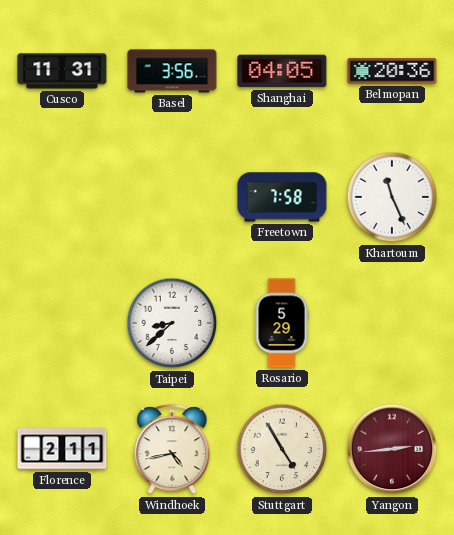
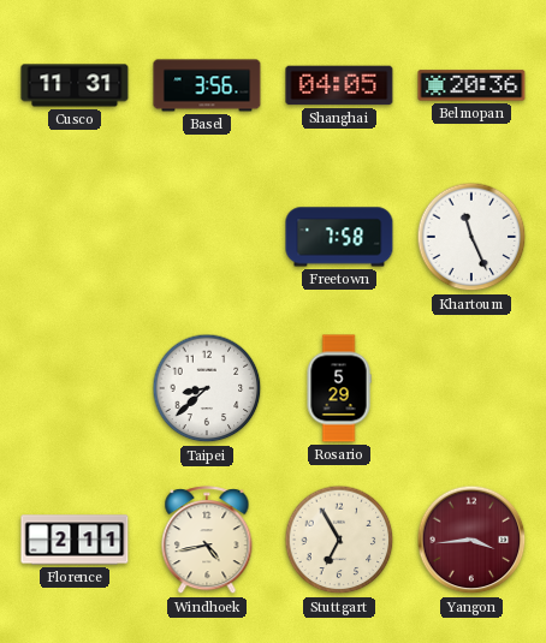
Stuttgart: 4:55 -> 6:55 (339, 540)
Yangon: 2:44 -> 3:44 (471, 540)
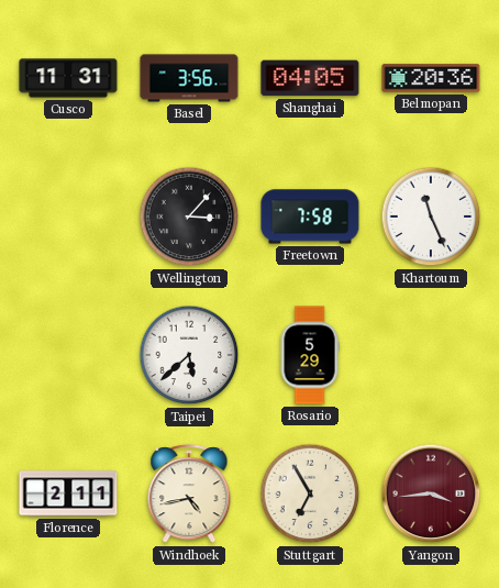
Wellington: none -> 3:07 (189, 217)
Taipei: 8:38 -> 5:38 (189, 355)
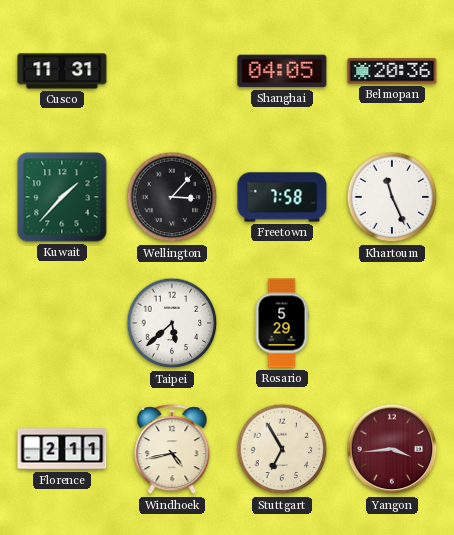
Basel: 3:56 -> none (189, 78)
Kuwait: none -> 1:37 (62, 197)
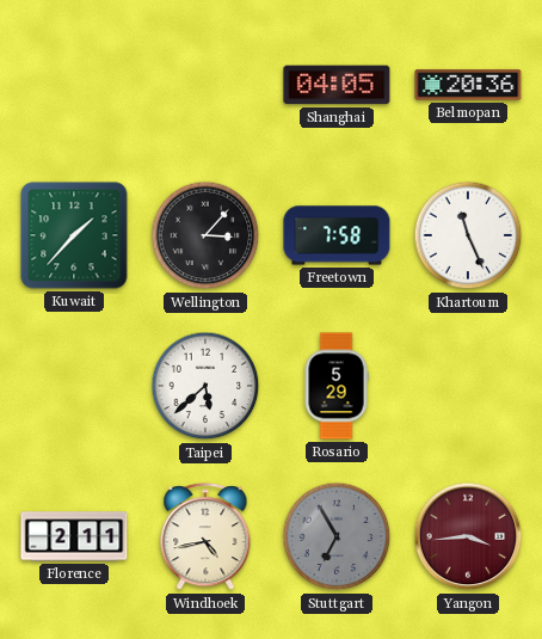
Cusco: 11:31 -> none (62, 71)
Stuttgart dial: cream -> grey (337, 536)
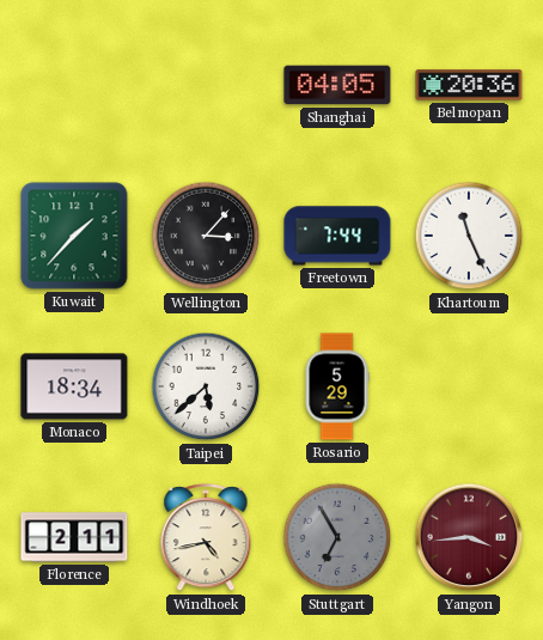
Freetown: 7:58 -> 7:44 (337, 236)
Monaco: none -> 18:34 (74, 386)
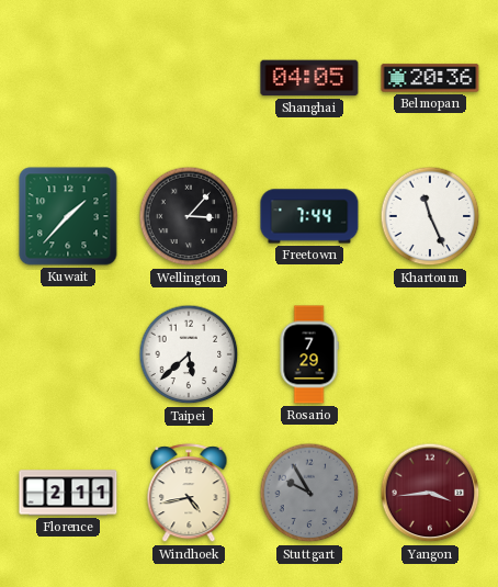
Monaco: 18:34 -> none (74, 386)
Rosario: 5:29 -> 7:29 (309, 354)
Stuttgart: 6:55 -> 9:55 (309, 493)
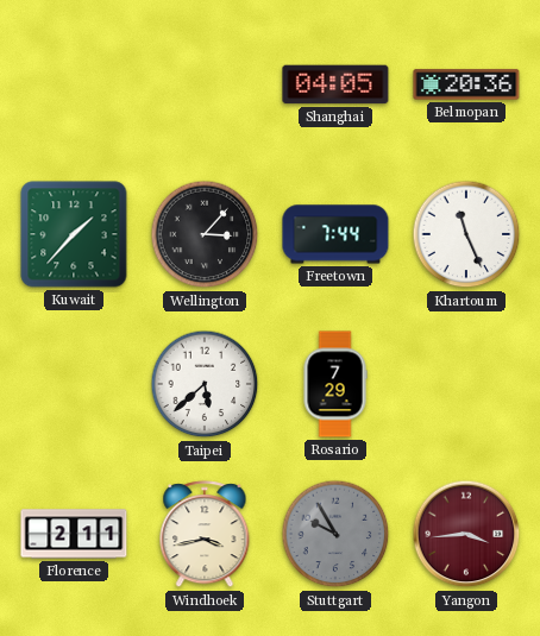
Windhoek: 4:43 -> 3:43 (205, 535)
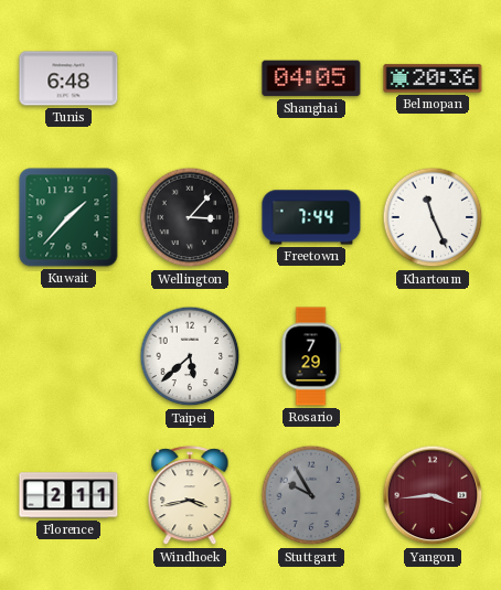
Tunis: none -> 6:48 (68, 78)
